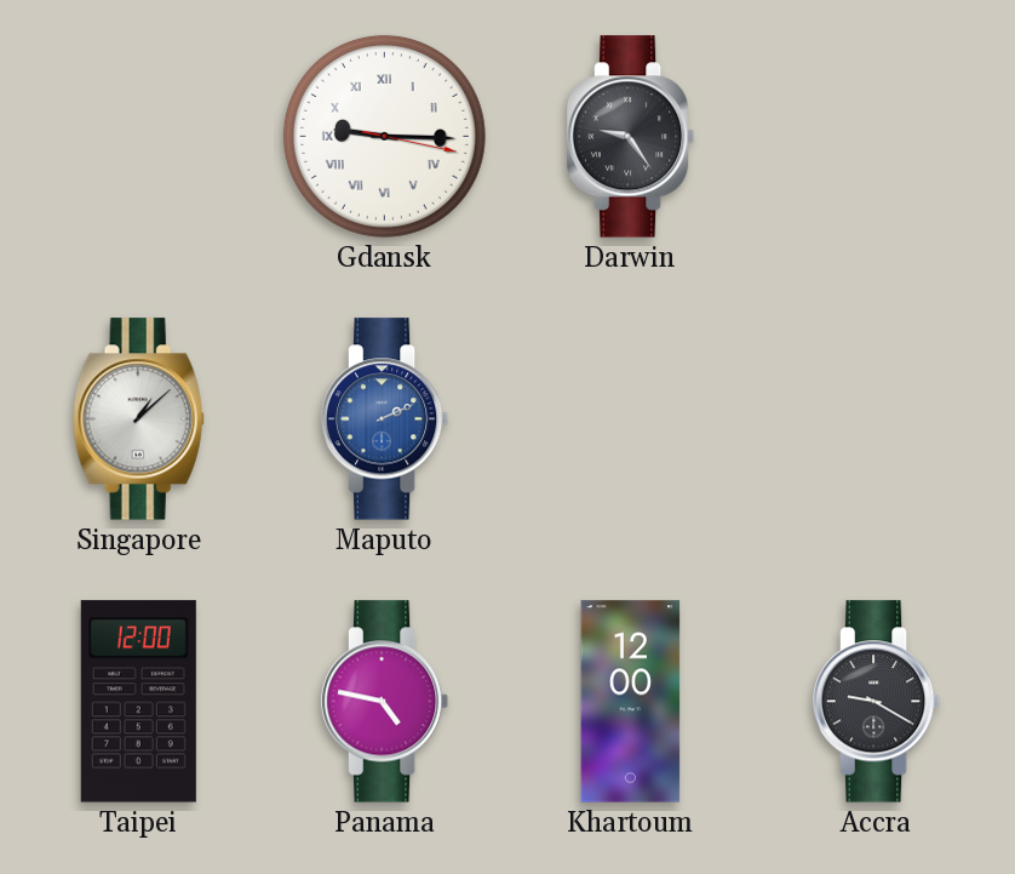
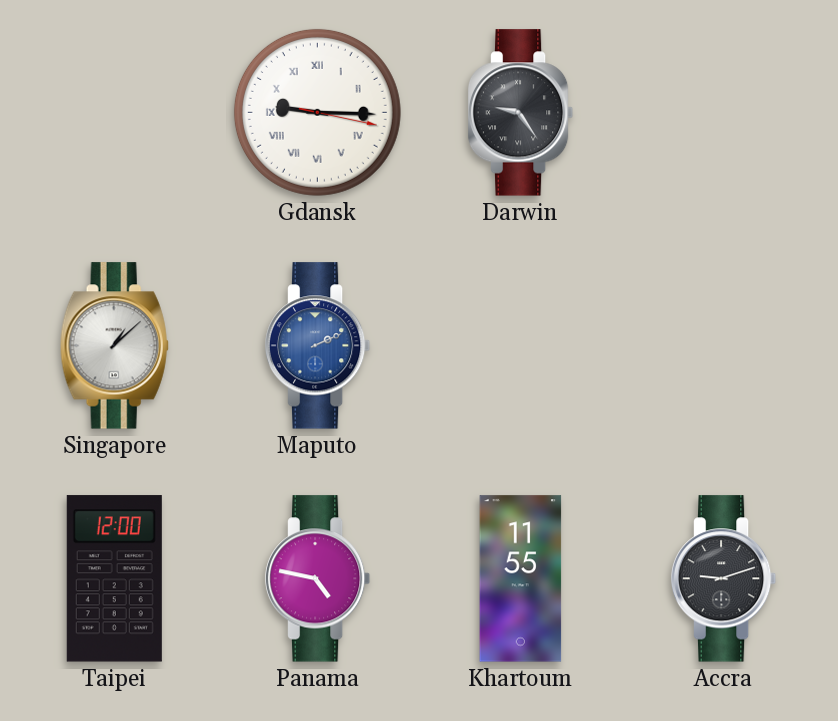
Khartoum: 12:00 -> 11:55 (521, 579)
Accra: 9:20 -> 9:12 (724, 579)
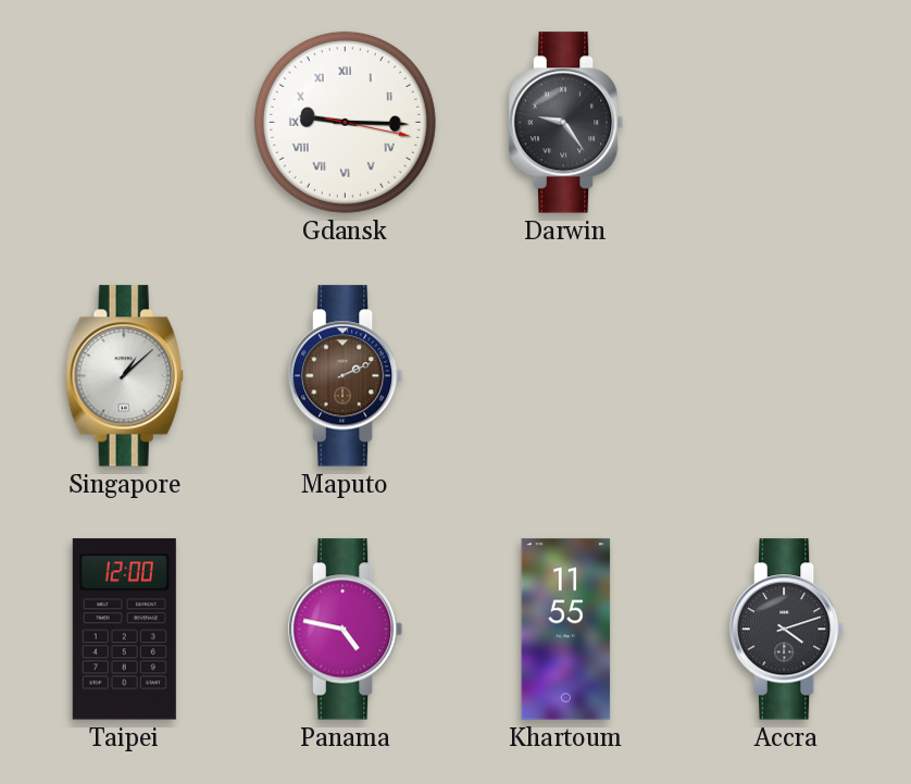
Maputo dial: blue -> brown (346, 376)
Accra: 9:12 -> 4:12 (787, 630)
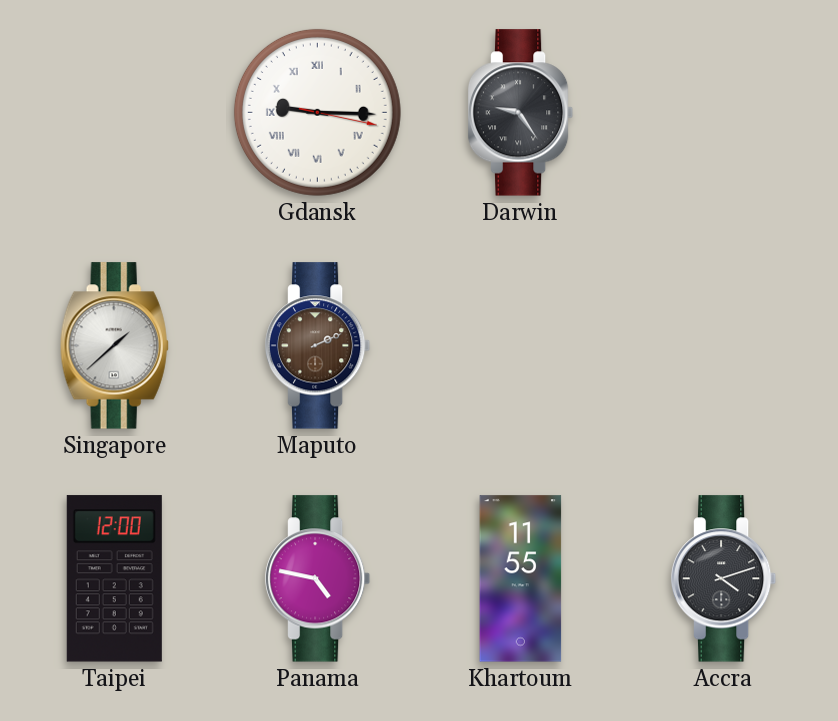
Singapore: 1:08 -> 1:38 (114, 346)
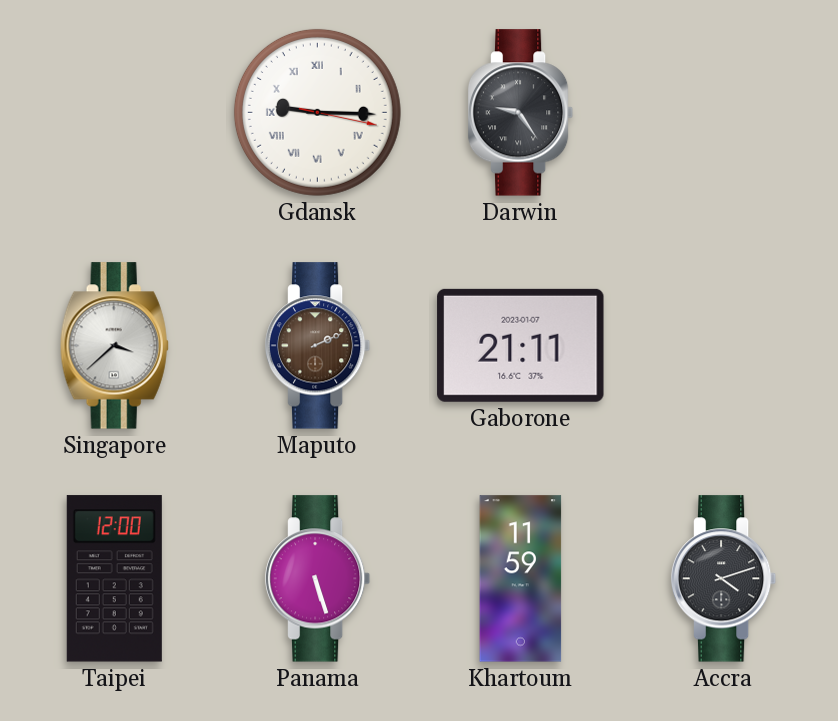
Singapore: 1:38 -> 3:38 (114, 346)
Gaborone: none -> 21:11 (521, 345)
Panama: 4:47 -> 5:27 (318, 579)
Khartoum: 11:55 -> 11:59 (521, 579)
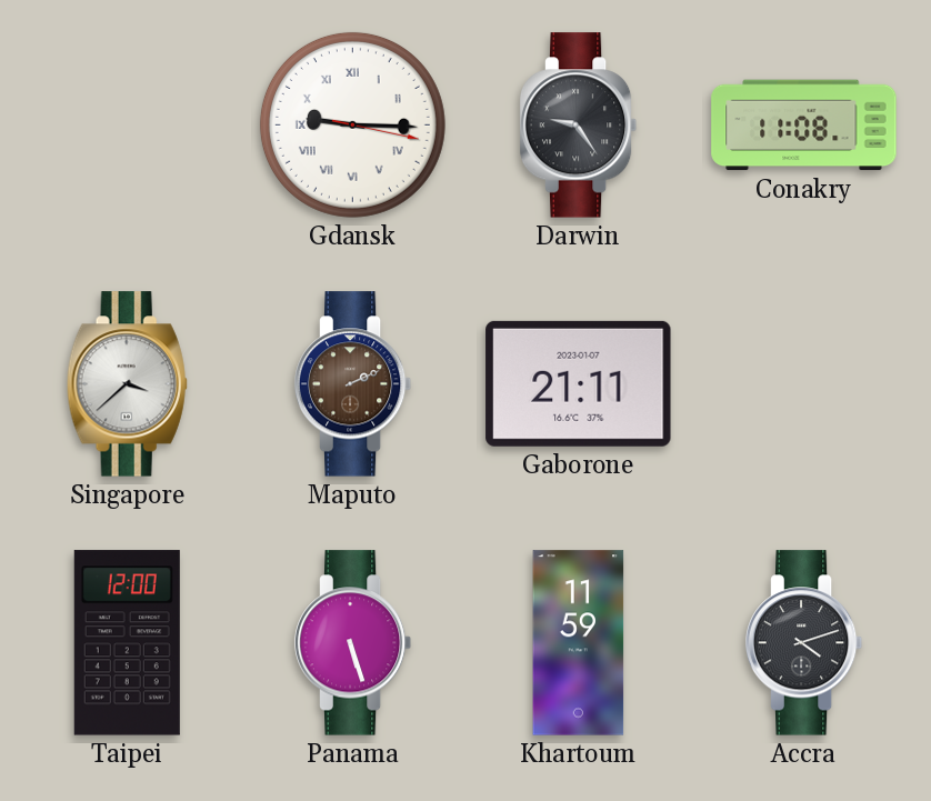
Conakry: none -> 11:08 (804, 126)
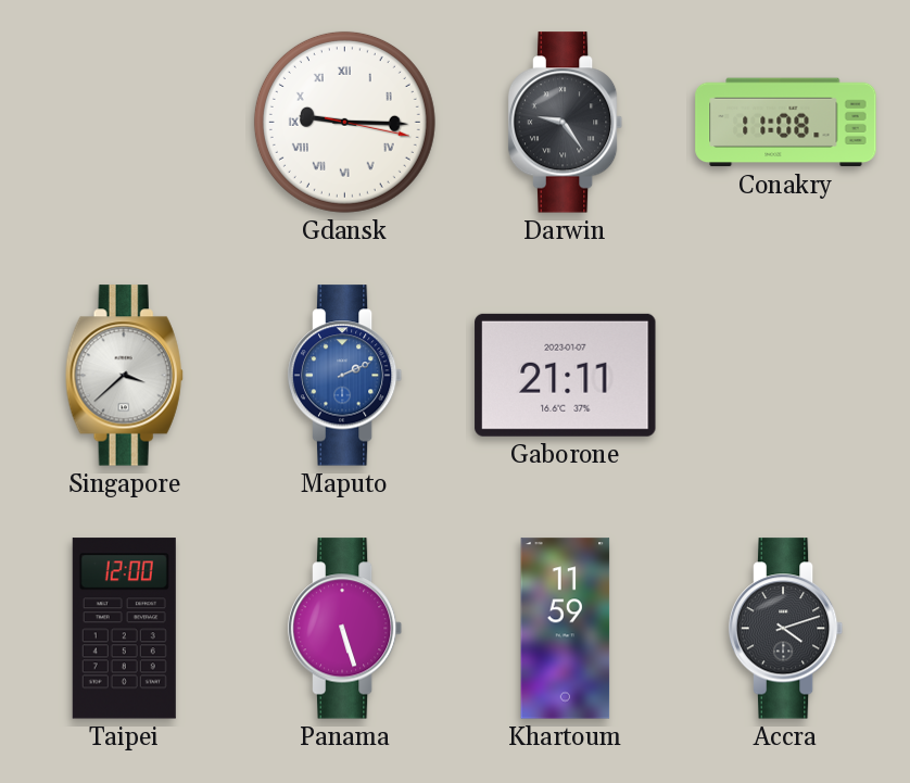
Maputo dial: brown -> blue (345, 376)
